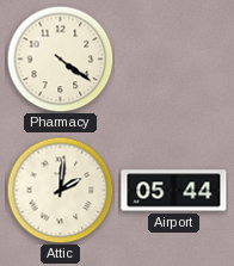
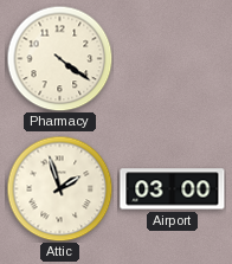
Attic: 2:01 -> 1:57 (59, 188)
Airport: 05:44 -> 03:00 (173, 189)
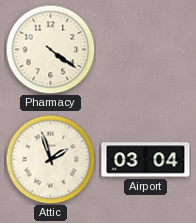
Airport: 03:00 -> 03:04 (146, 160)
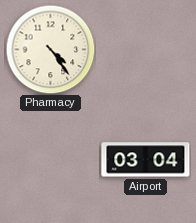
Pharmacy: 4:21 -> 4:24 (50, 49)
Attic: 1:57 -> none (50, 159)
